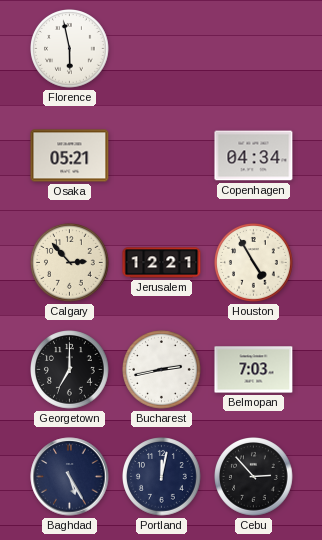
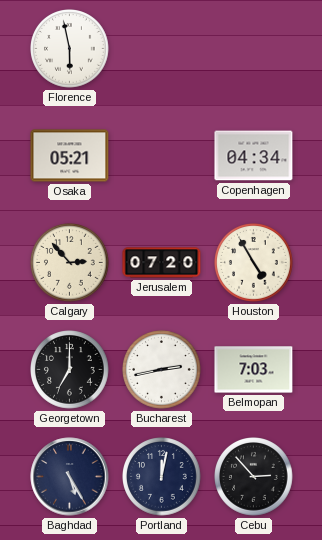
Jerusalem: 12:21 -> 07:20 (162, 263)
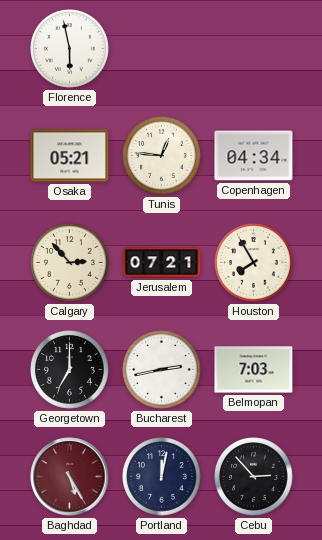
Tunis: none -> 12:46 (162, 156)
Jerusalem: 07:20 -> 07:21 (162, 263)
Houston: 4:55 -> 7:55 (254, 263)
Baghdad dial: navy -> burgundy (70, 477)
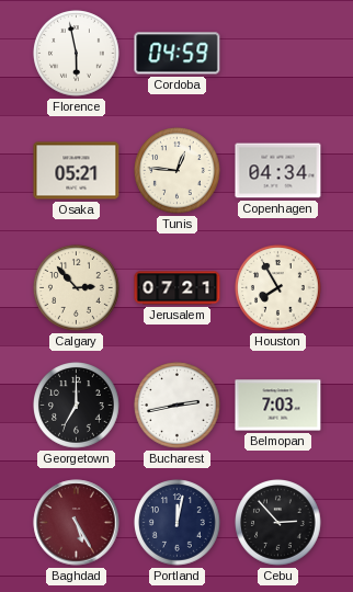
Cordoba: none -> 04:59 (178, 54)
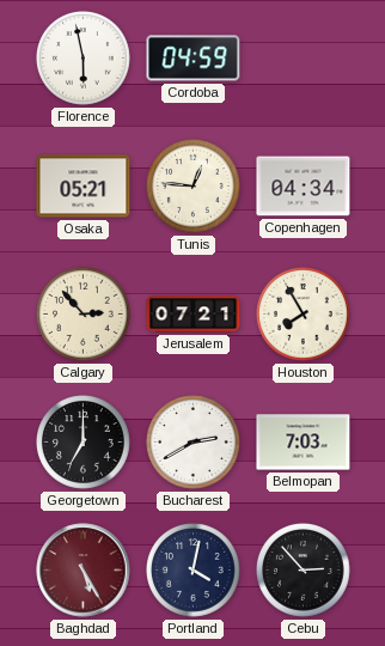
Bucharest: 2:43 -> 2:40 (194, 443)
Portland: 12:02 -> 4:02 (194, 571)
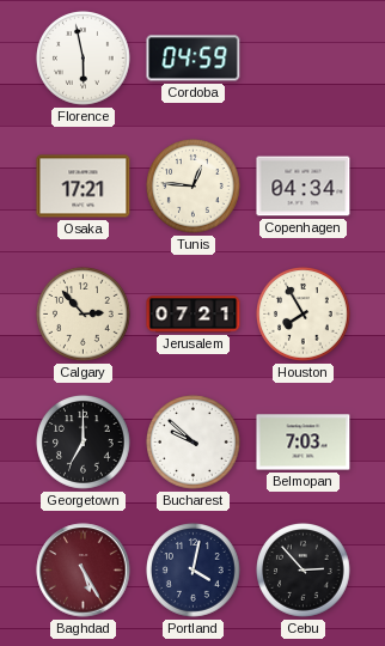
Osaka: 05:21 -> 17:21 (84, 187)
Bucharest: 2:40 -> 9:52 (194, 443)
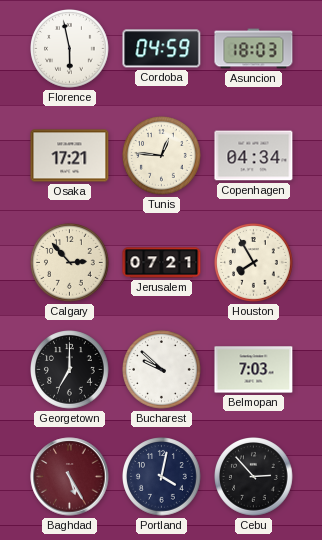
Asuncion: none -> 18:03 (254, 49)
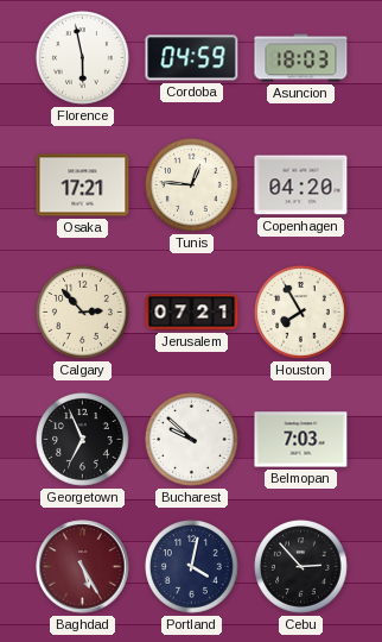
Copenhagen: 04:34 -> 04:20 (301, 185)
Georgetown: 7:00 -> 6:56 (83, 440)
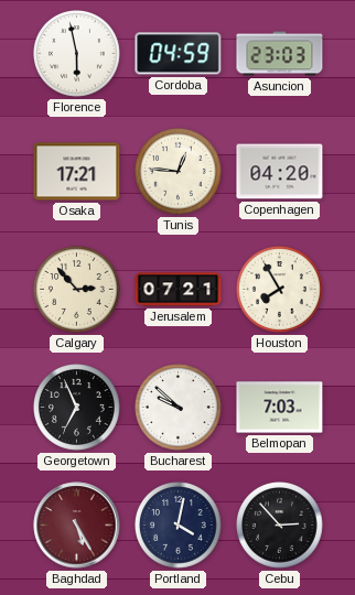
Asuncion: 18:03 -> 23:03 (280, 54)
